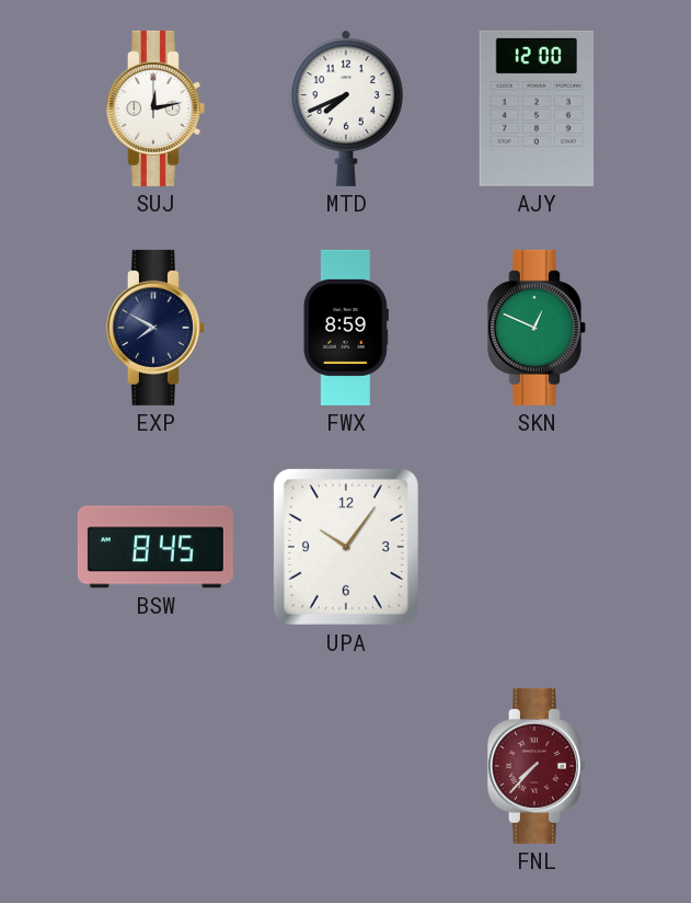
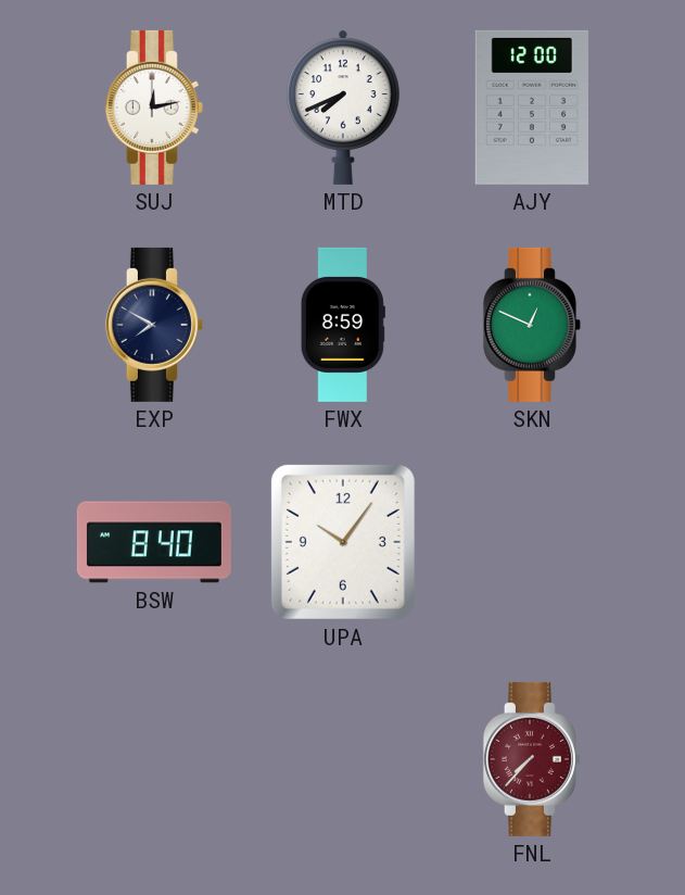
BSW: 8:45 -> 8:40 (154, 542)
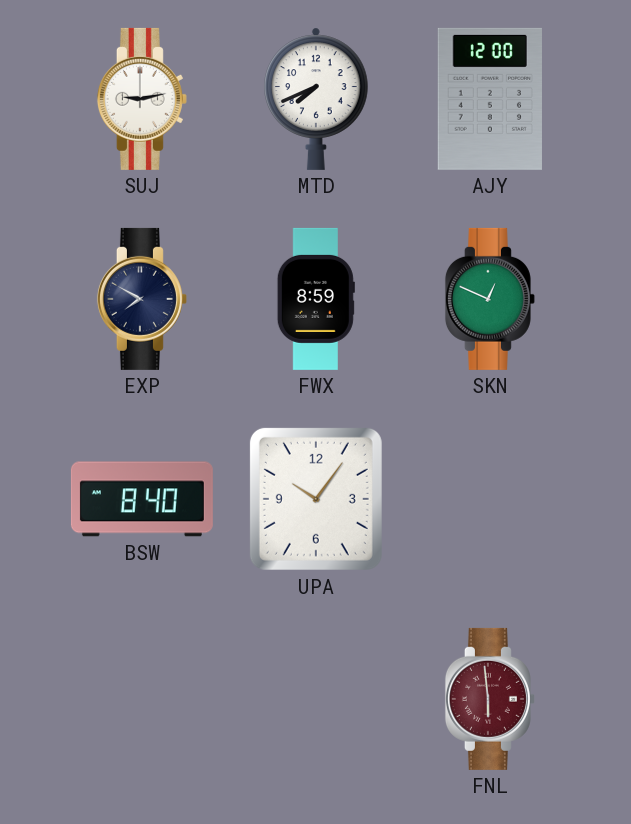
SUJ: 12:13 -> 9:13 (142, 99)
FNL: 7:37 -> 5:59 (490, 699)
